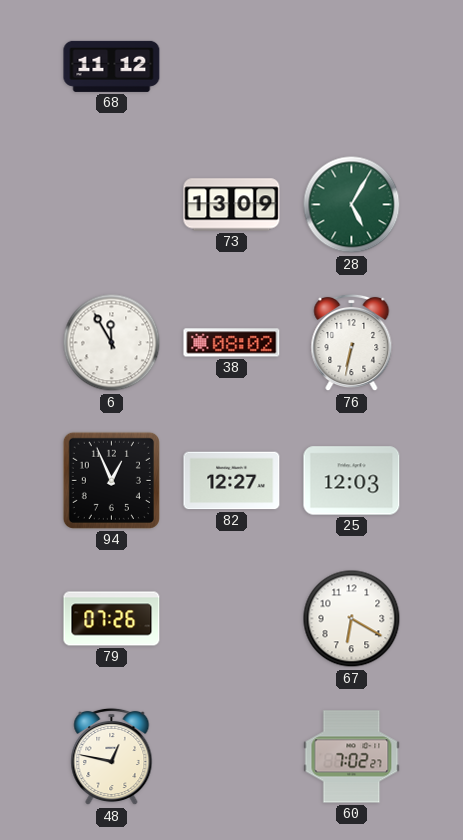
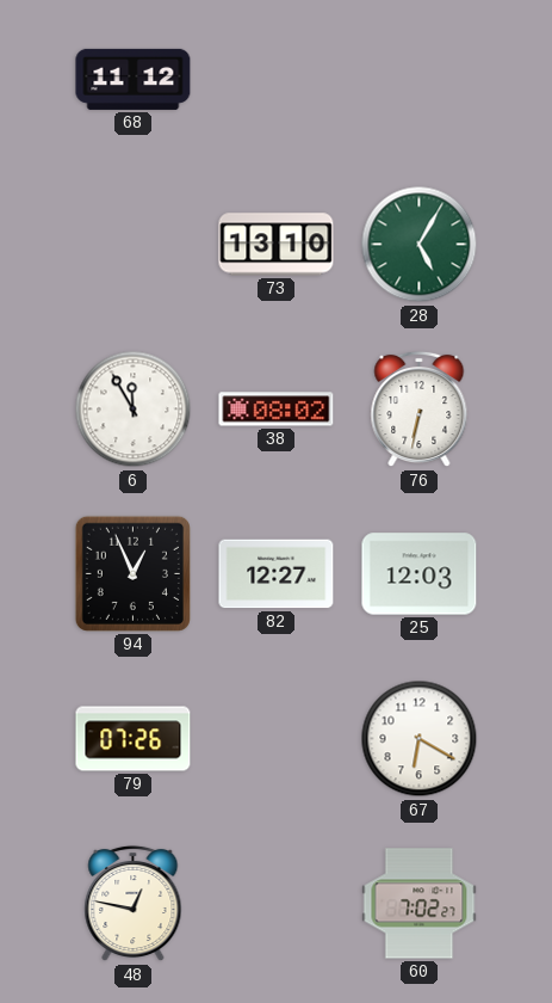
73: 13:09 -> 13:10 (277, 245)
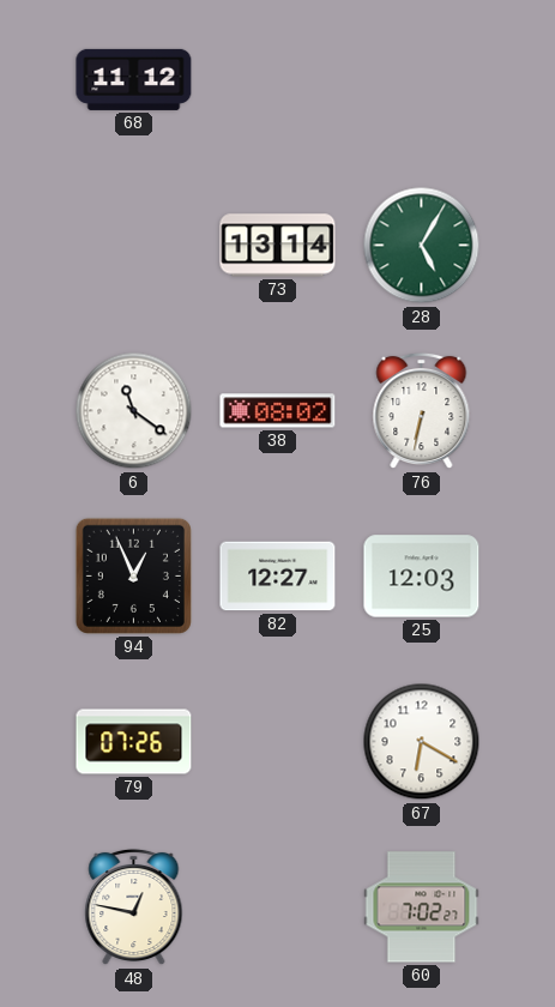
73: 13:10 -> 13:14 (278, 246)
6: 11:55 -> 11:21 (134, 411)
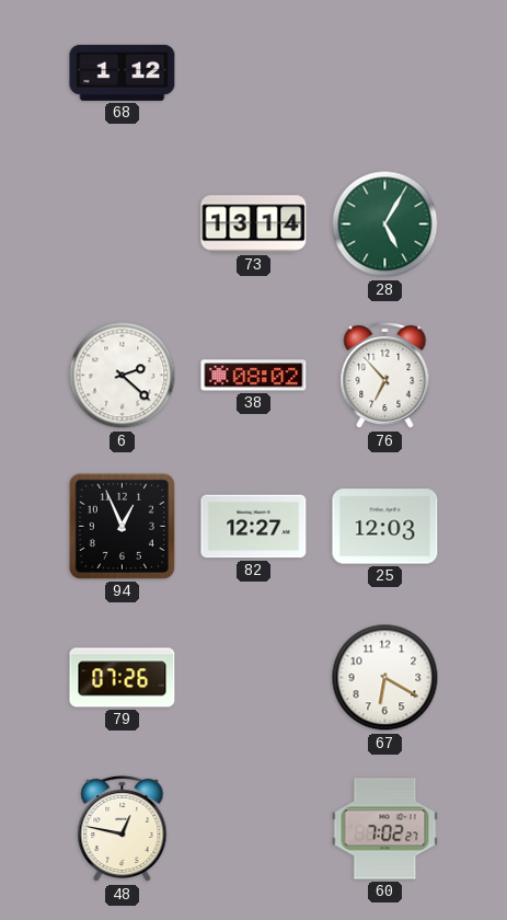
68: 11:12 -> 1:12 (123, 72)
6: 11:21 -> 2:22 (123, 376)
76: 6:32 -> 6:53 (385, 376)
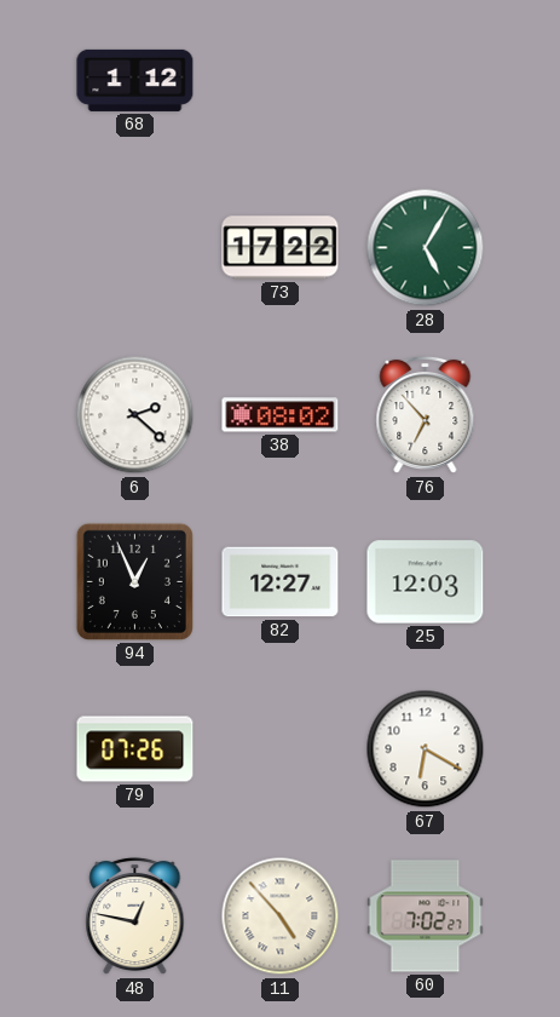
73: 13:14 -> 17:22 (281, 248)
11: none -> 4:53 (281, 917)
